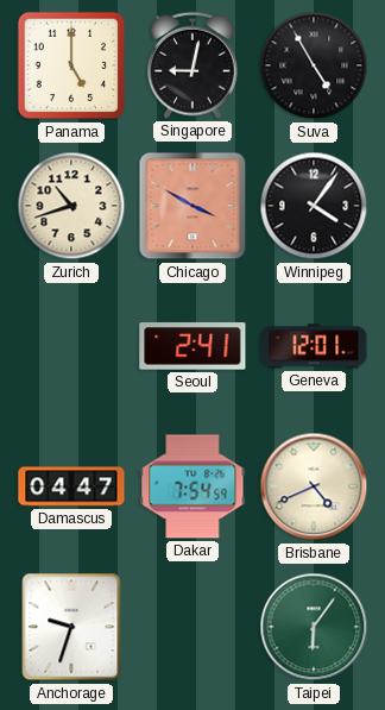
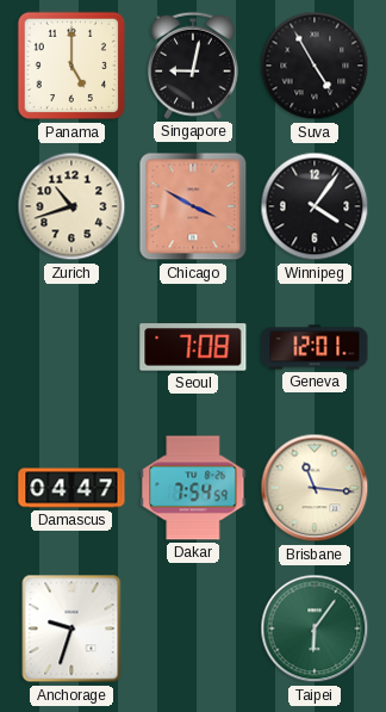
Seoul: 2:41 -> 7:08 (193, 347)
Brisbane: 4:41 -> 11:16 (315, 488)
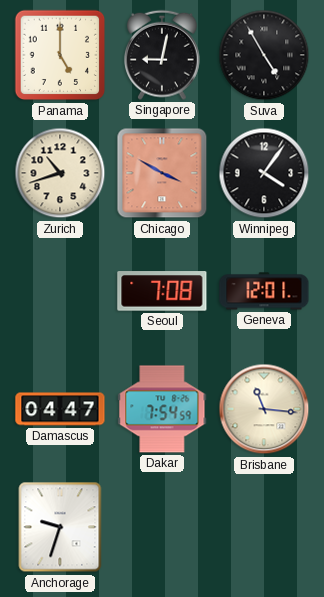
Taipei: 6:06 -> none (315, 629)
